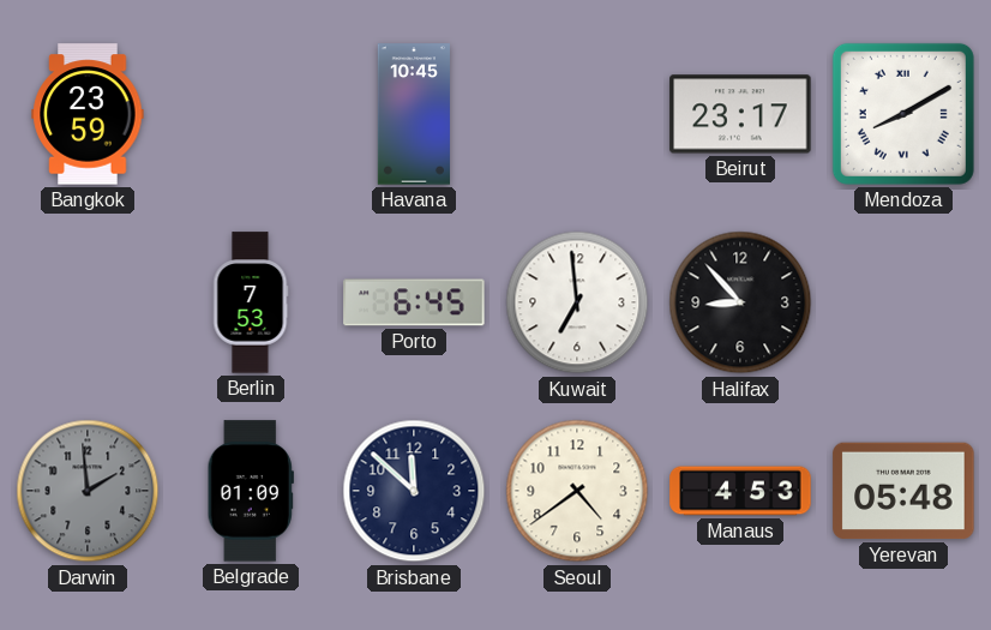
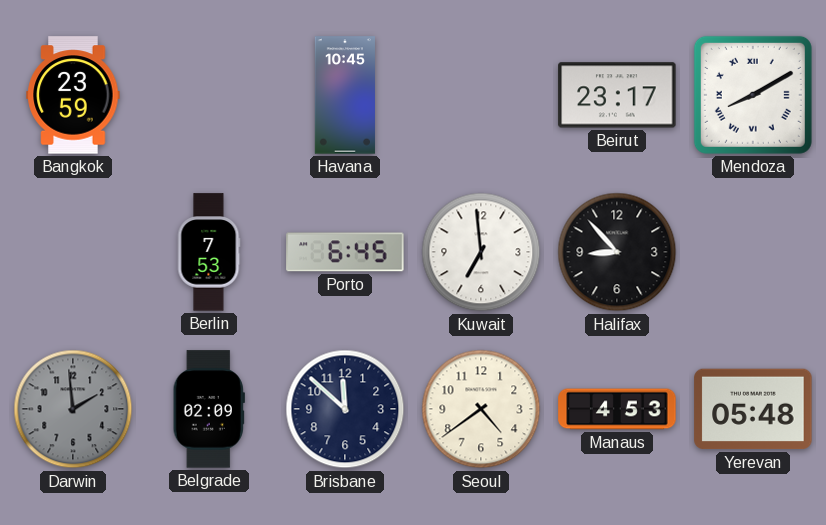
Belgrade: 01:09 -> 02:09 (209, 409)
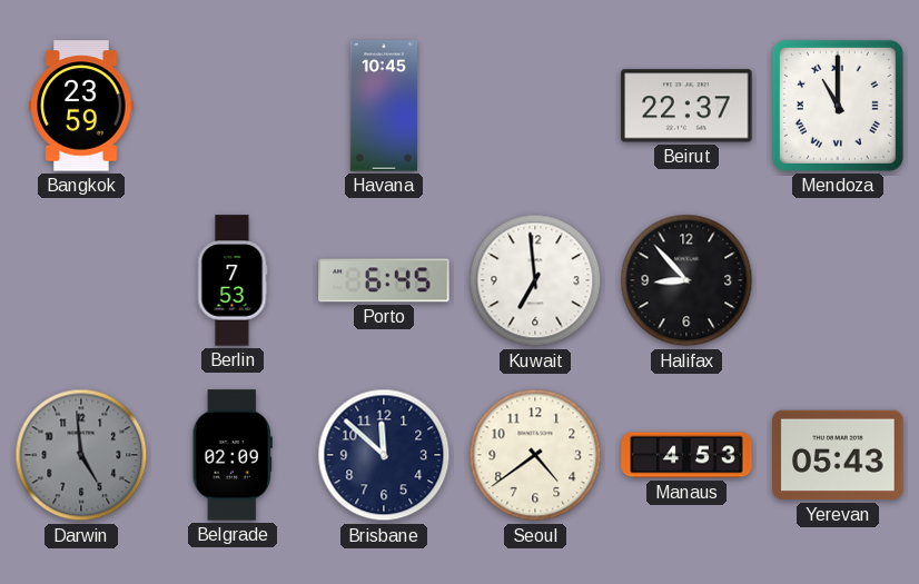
Beirut: 23:17 -> 22:37 (686, 106)
Mendoza: 8:10 -> 11:00 (838, 106)
Darwin: 1:59 -> 4:59 (81, 455)
Yerevan: 05:48 -> 05:43 (838, 455)
